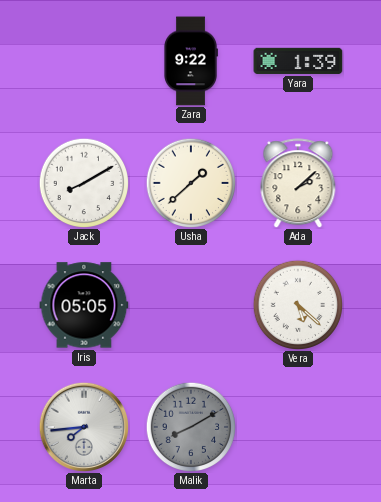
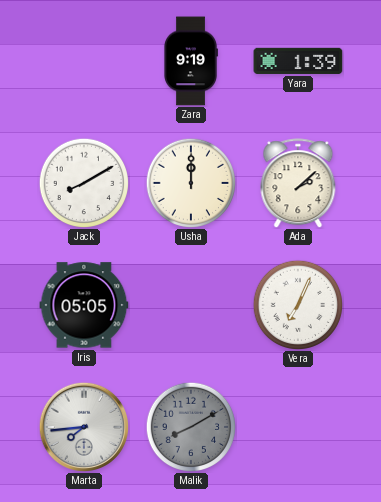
Zara: 9:22 -> 9:19 (191, 61)
Usha: 1:38 -> 12:00 (191, 183)
Vera: 5:22 -> 7:04 (298, 305)
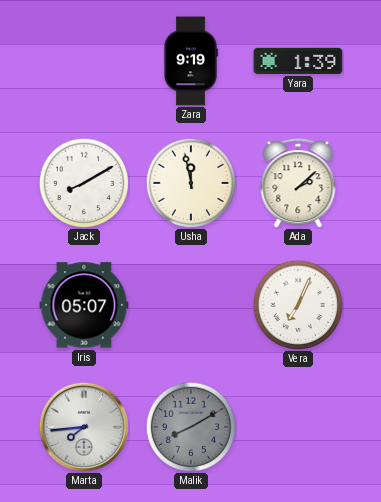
Usha: 12:00 -> 11:58 (191, 183)
Iris: 05:05 -> 05:07 (84, 305)
